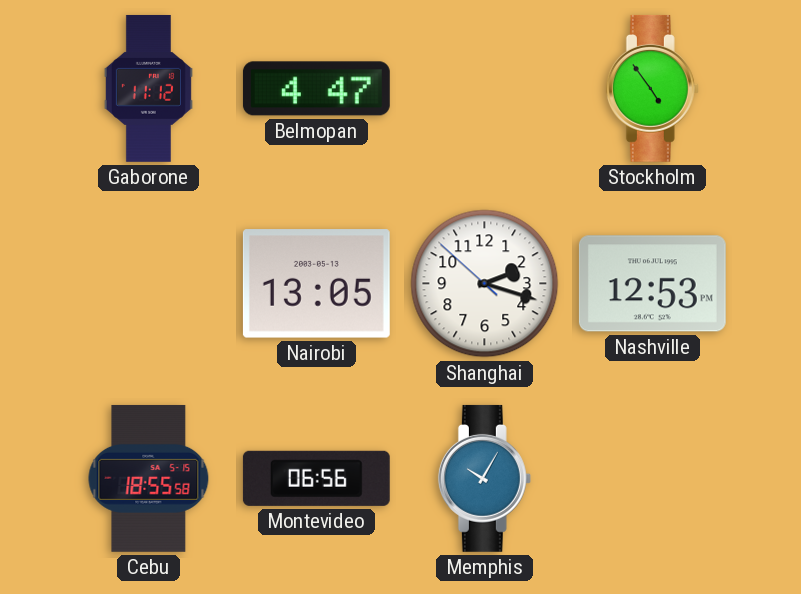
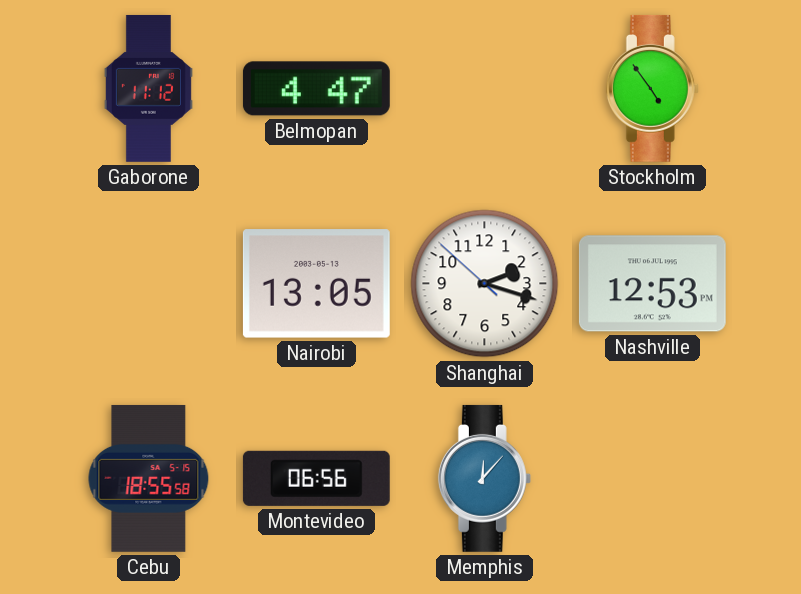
Memphis: 10:05 -> 12:07 (484, 478)
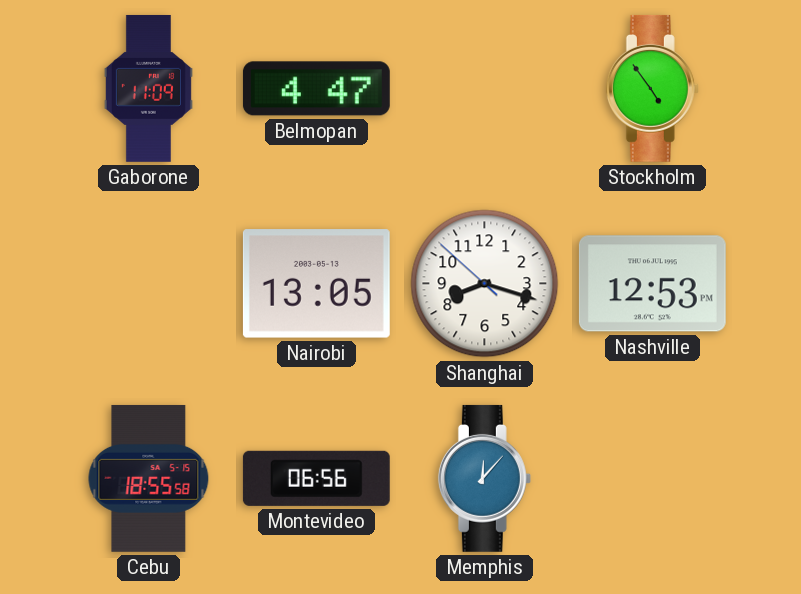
Gaborone: 11:12 -> 11:09 (148, 88)
Shanghai: 2:17 -> 8:17 (485, 284)
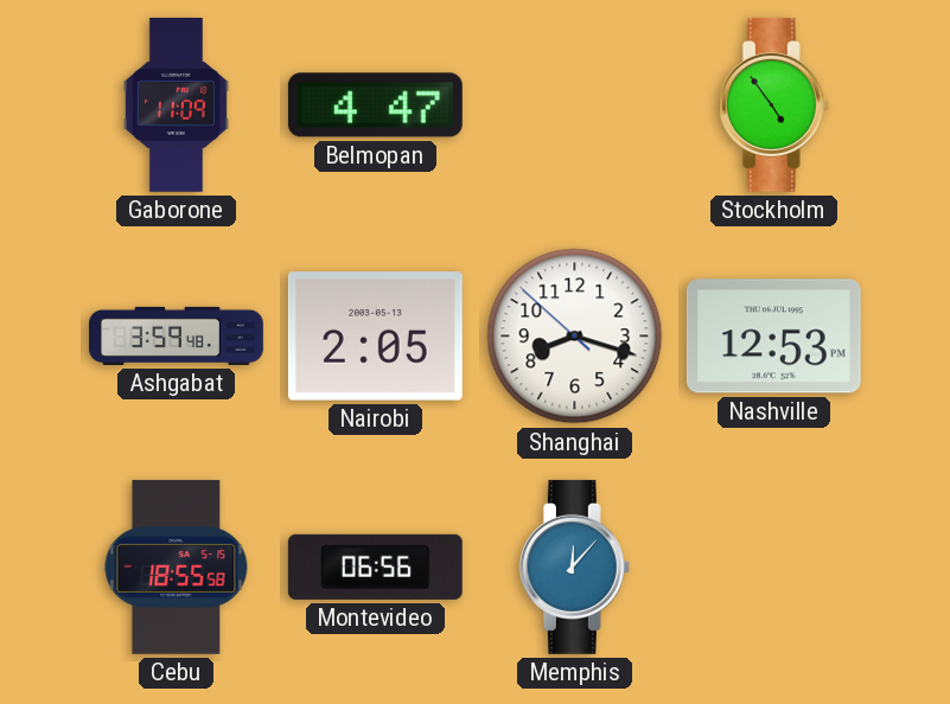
Ashgabat: none -> 3:59 (177, 335)
Nairobi: 13:05 -> 2:05 (375, 337)
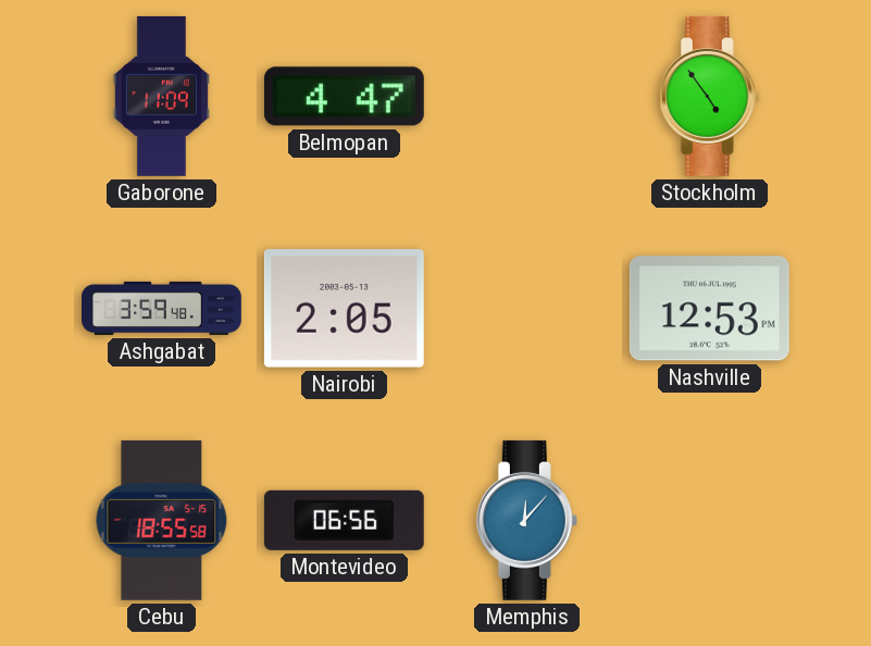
Shanghai: 8:17 -> none (575, 337)
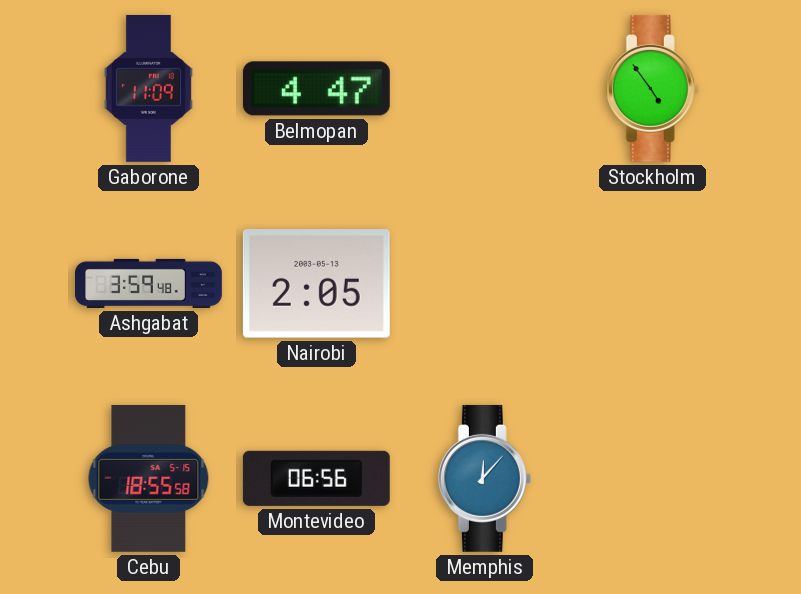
Nashville: 12:53 -> none (709, 309)
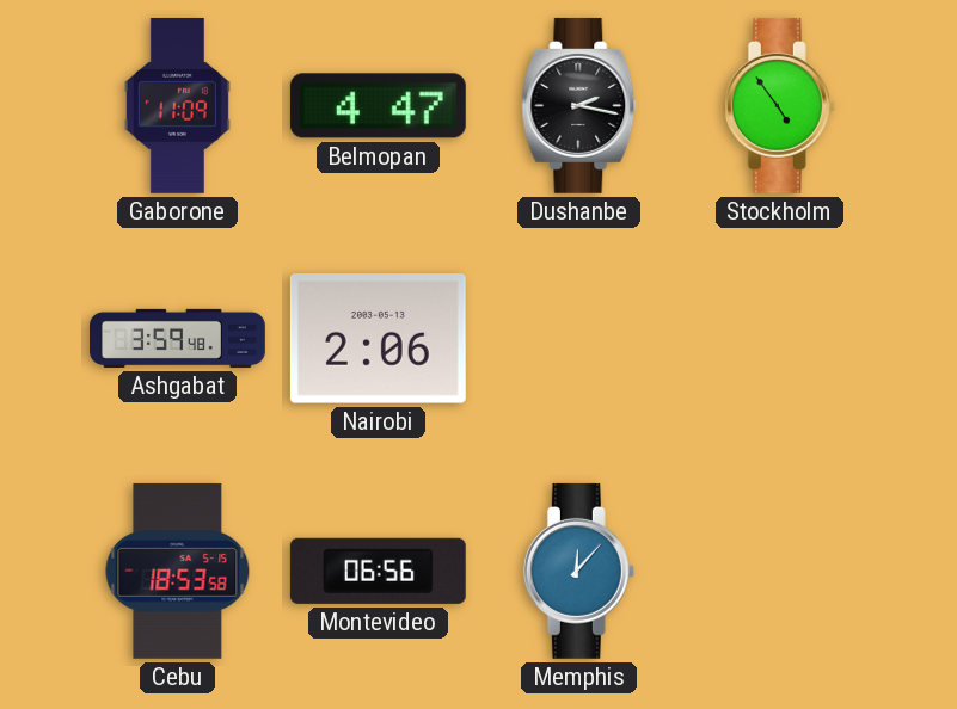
Dushanbe: none -> 2:17 (579, 105)
Nairobi: 2:05 -> 2:06 (378, 339)
Cebu: 18:55 -> 18:53 (178, 571)
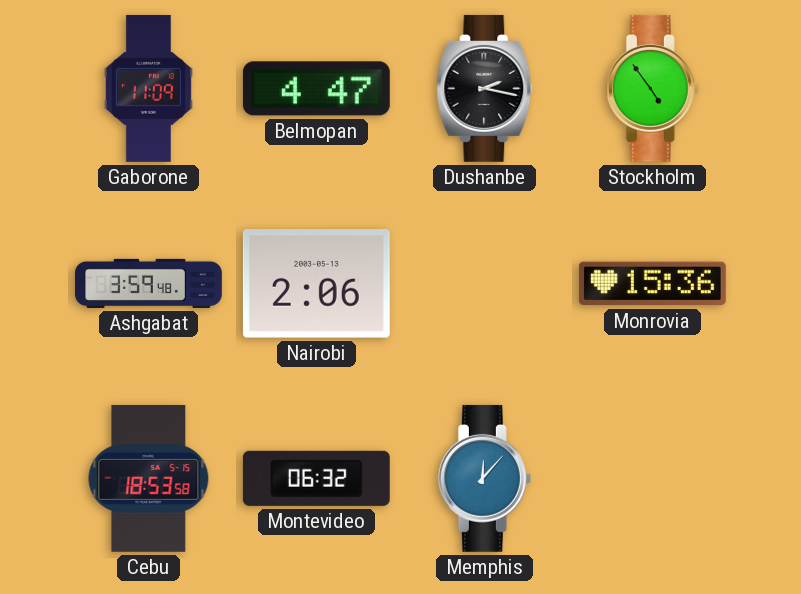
Monrovia: none -> 15:36 (652, 284)
Montevideo: 06:56 -> 06:32 (316, 478)
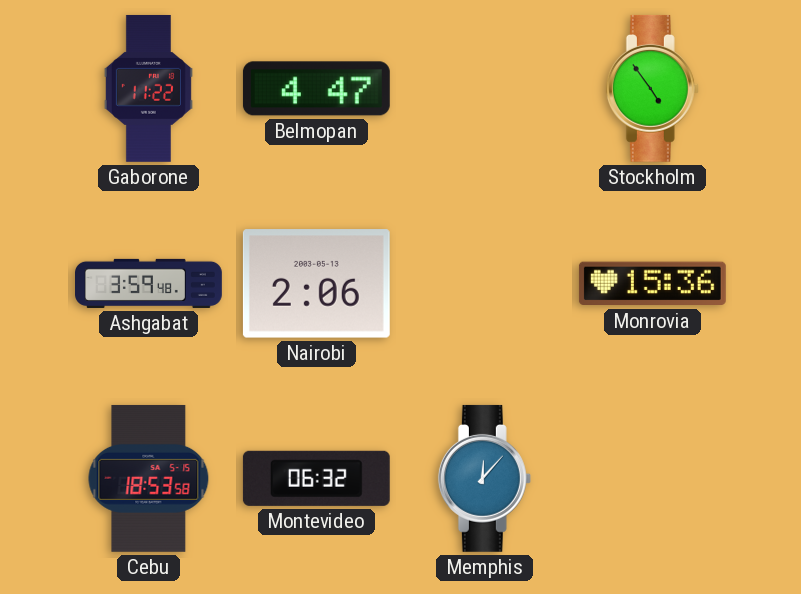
Gaborone: 11:09 -> 11:22 (148, 88)
Dushanbe: 2:17 -> none (485, 88)
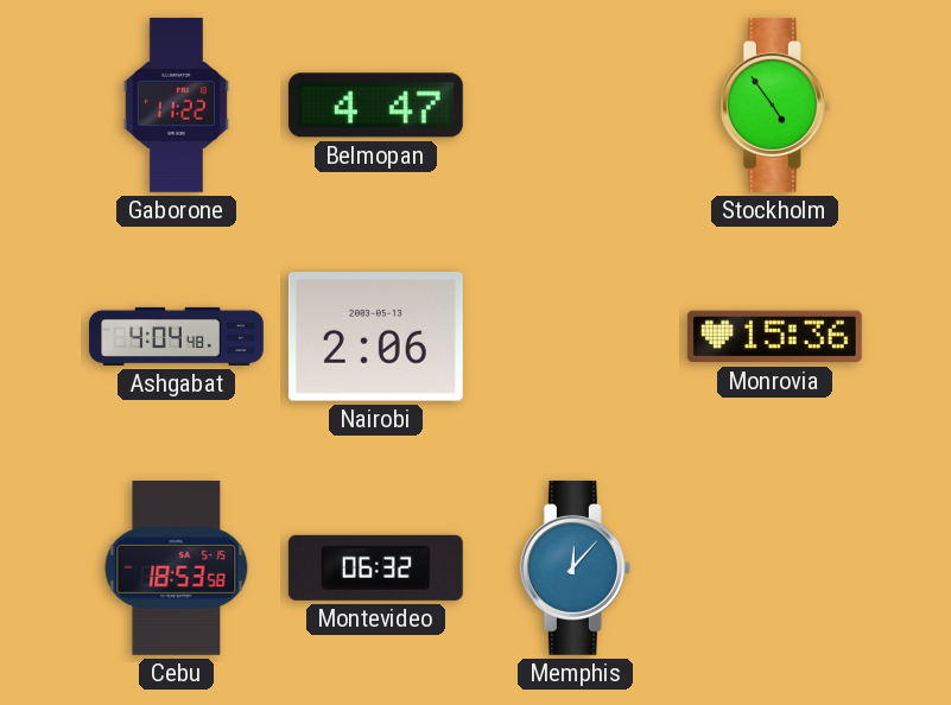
Ashgabat: 3:59 -> 4:04 (177, 336)
